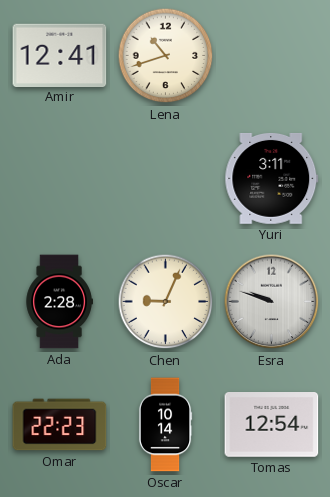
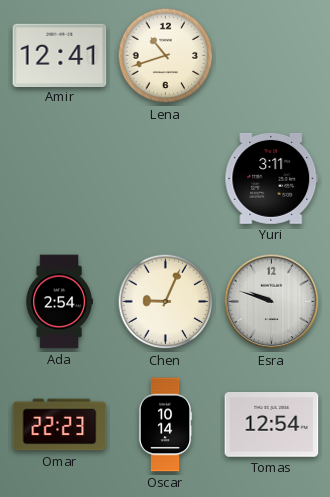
Ada: 2:28 -> 2:54 (59, 302)
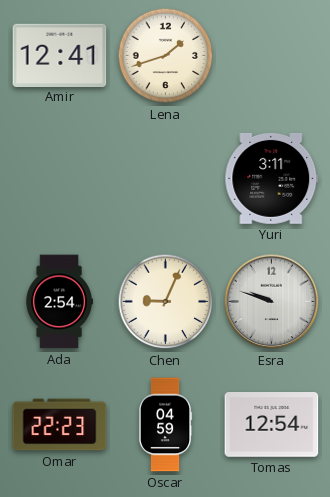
Lena: 10:42 -> 1:42 (166, 56)
Oscar: 10:14 -> 04:59 (165, 425)
